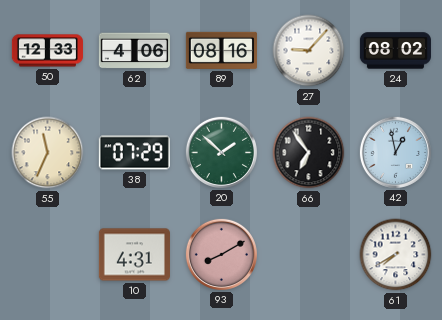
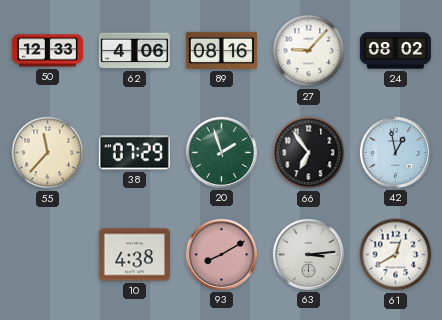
55: 11:34 -> 11:37 (48, 153)
20: 1:52 -> 1:57 (221, 152)
10: 4:31 -> 4:38 (134, 255)
63: none -> 3:14 (308, 254)
61: 7:40 -> 12:40 (396, 255)
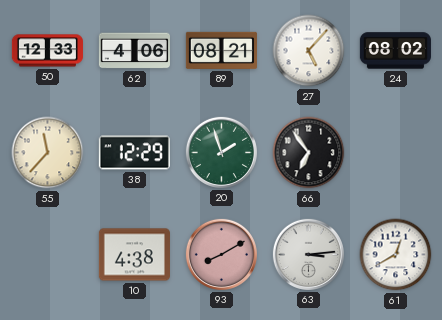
89: 08:16 -> 08:21 (221, 50)
27: 9:07 -> 5:07 (309, 51)
38: 07:29 -> 12:29 (134, 153)
42: 12:58 -> none (395, 152)
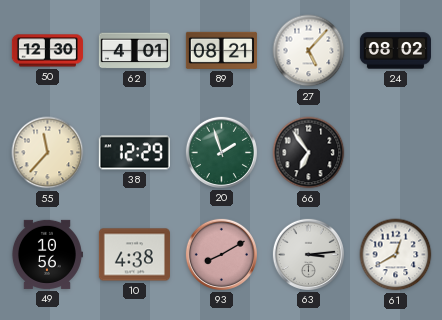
50: 12:33 -> 12:30 (47, 51)
62: 4:06 -> 4:01 (134, 51)
49: none -> 10:56 (47, 254)
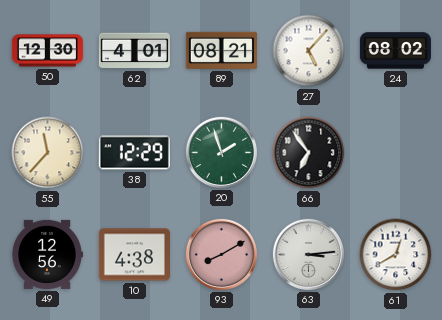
49: 10:56 -> 12:56 (47, 254)
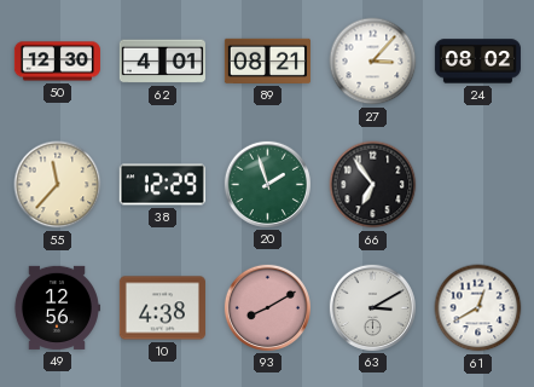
27: 5:07 -> 3:07 (373, 62)
63: 3:14 -> 3:10 (372, 307)
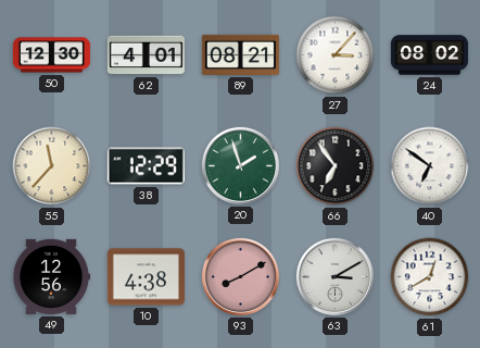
40: none -> 6:51 (430, 166)
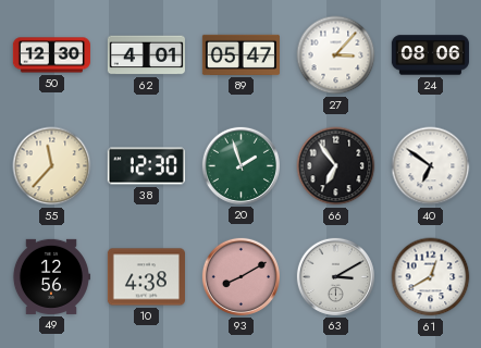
89: 08:21 -> 05:47 (240, 54)
24: 08:02 -> 08:06 (430, 55)
38: 12:29 -> 12:30 (146, 166)
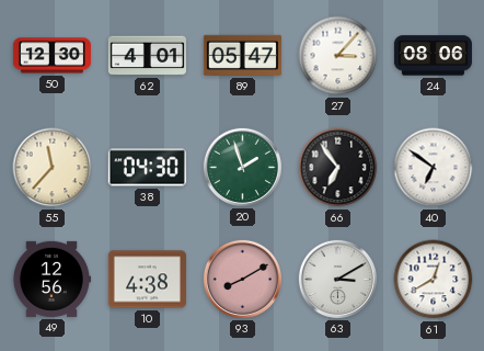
38: 12:30 -> 04:30 (147, 168)
